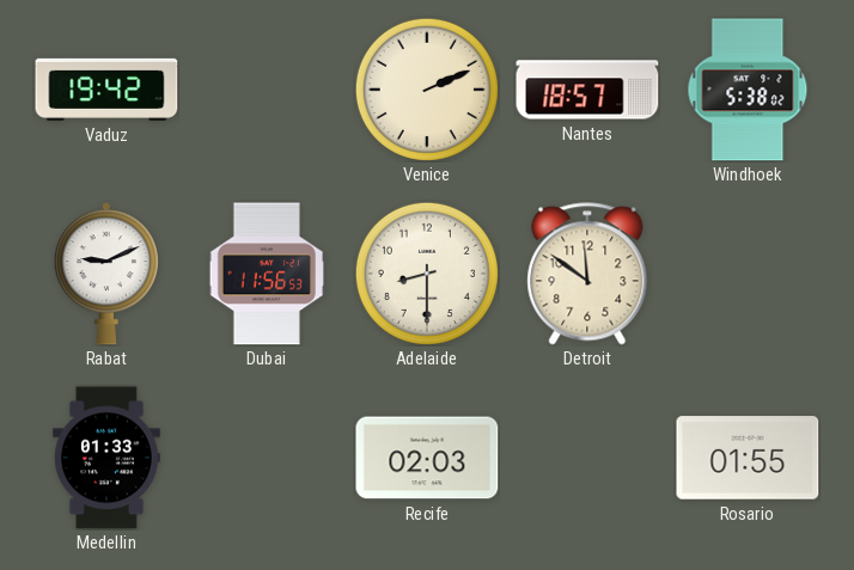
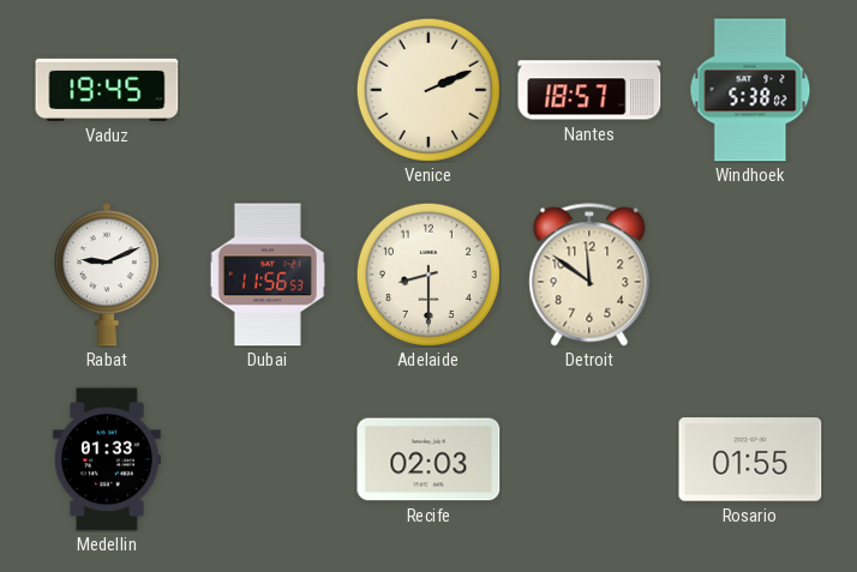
Vaduz: 19:42 -> 19:45 (107, 90)
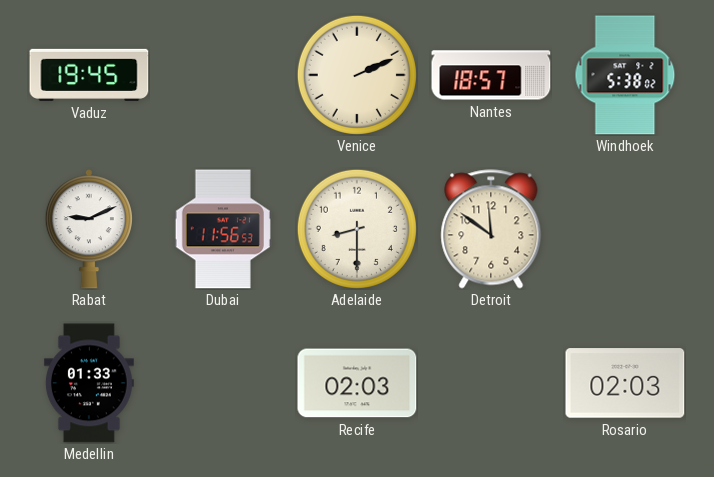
Rosario: 01:55 -> 02:03 (625, 383)
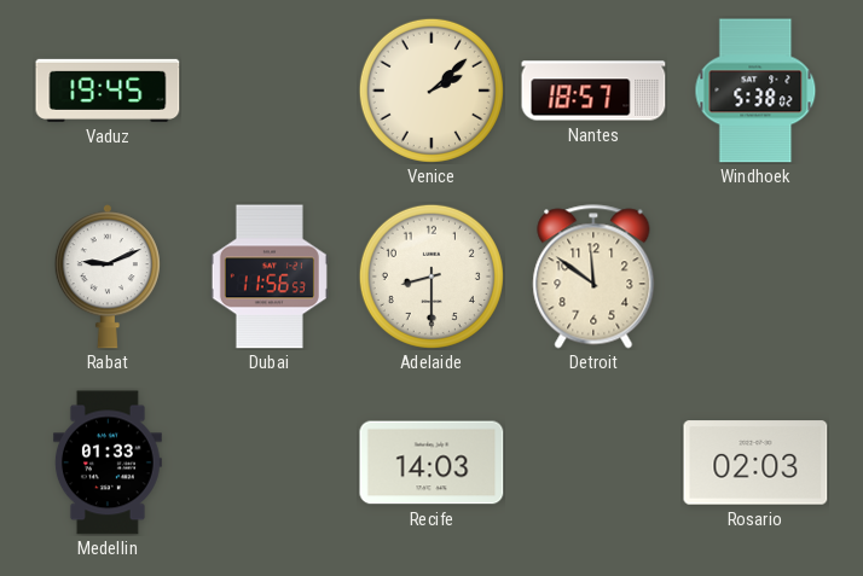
Venice: 2:11 -> 2:08 (431, 91)
Recife: 02:03 -> 14:03 (431, 462)
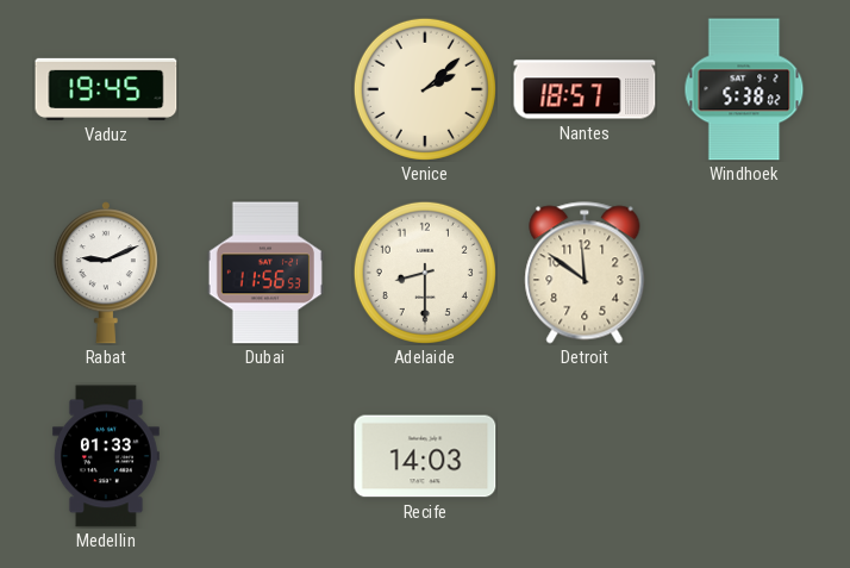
Rosario: 02:03 -> none (755, 462)
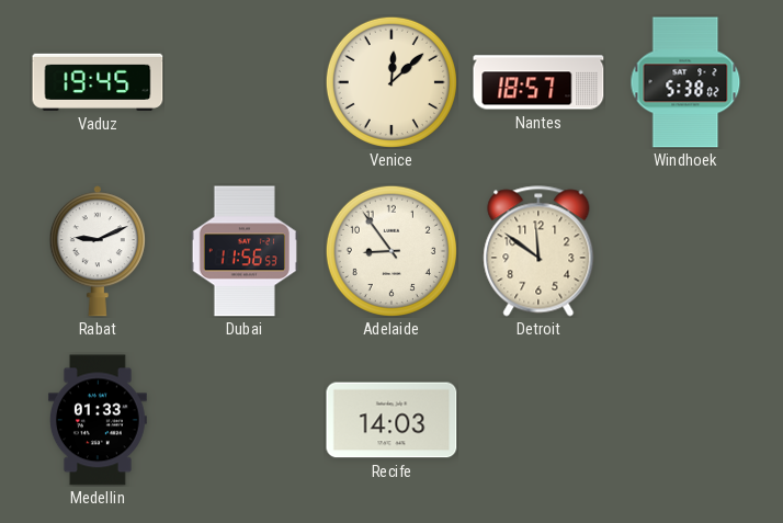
Venice: 2:08 -> 12:08 (392, 82)
Adelaide: 8:30 -> 8:54 (392, 251)
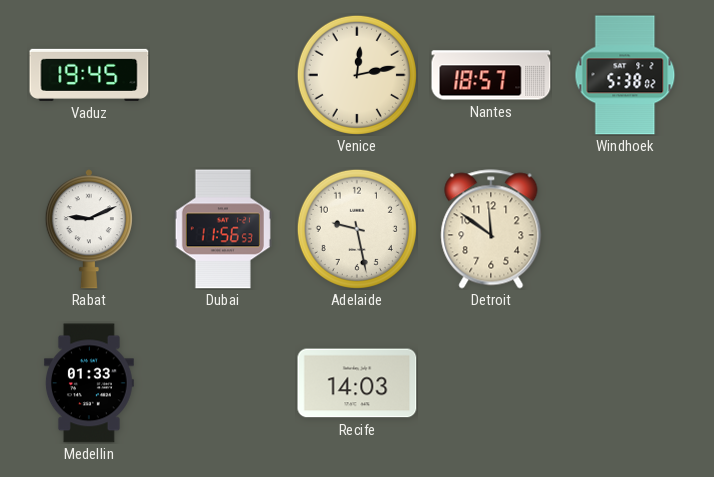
Venice: 12:08 -> 12:13 (357, 75)
Adelaide: 8:54 -> 9:28 (357, 229)
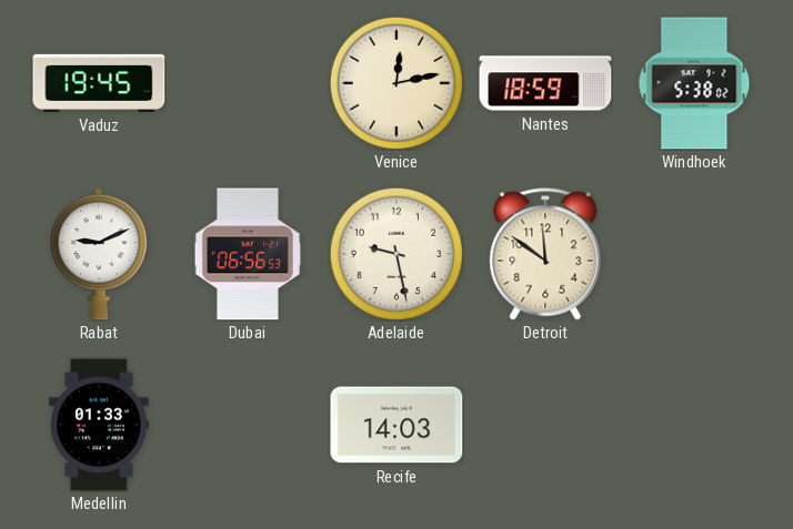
Nantes: 18:57 -> 18:59 (545, 83)
Dubai: 11:56 -> 06:56 (248, 254)
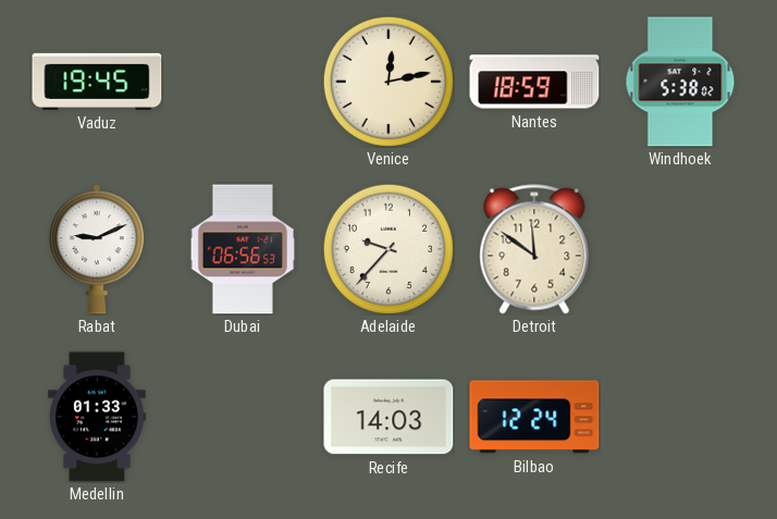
Adelaide: 9:28 -> 9:37 (388, 249)
Bilbao: none -> 12:24 (534, 417)
